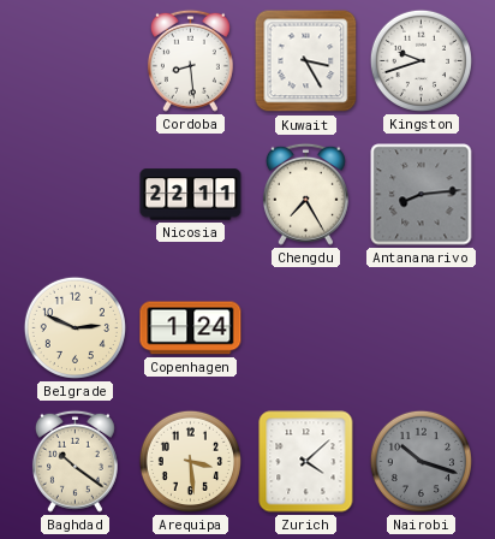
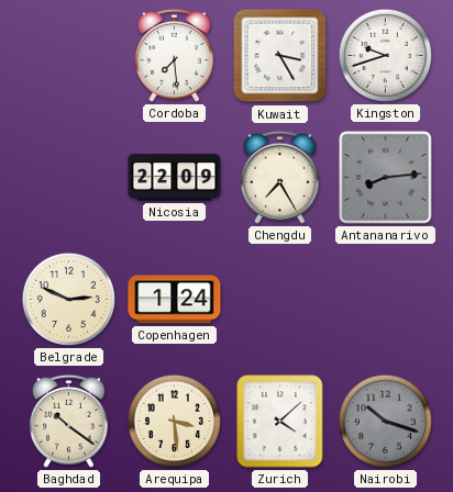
Cordoba: 8:29 -> 7:29 (174, 55)
Nicosia: 22:11 -> 22:09 (175, 178)
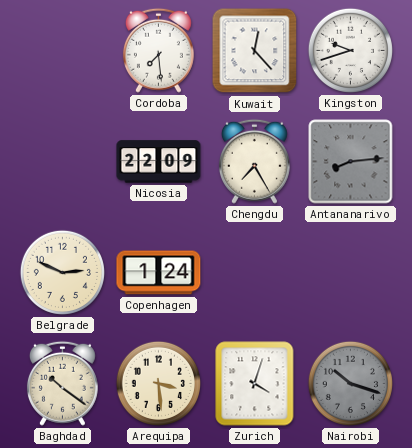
Kuwait: 3:25 -> 12:23 (255, 51)
Zurich: 4:08 -> 4:03 (255, 384)
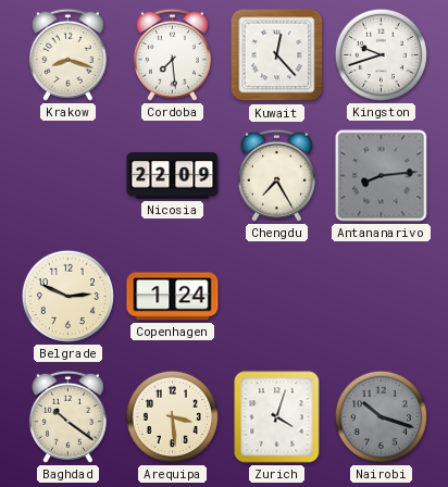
Krakow: none -> 8:18 (67, 54)
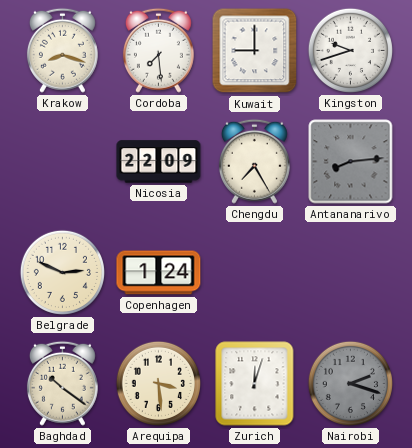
Kuwait: 12:23 -> 9:00 (255, 51)
Zurich: 4:03 -> 12:03 (255, 384)
Nairobi: 10:18 -> 2:18 (350, 383)
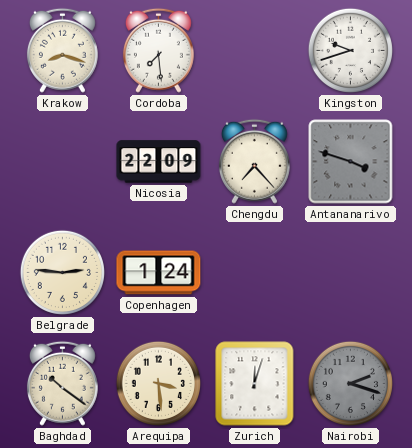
Kuwait: 9:00 -> none (255, 51)
Chengdu: 7:25 -> 7:23 (254, 161)
Antananarivo: 8:14 -> 3:48 (351, 162)
Belgrade: 2:49 -> 2:46 (62, 272)
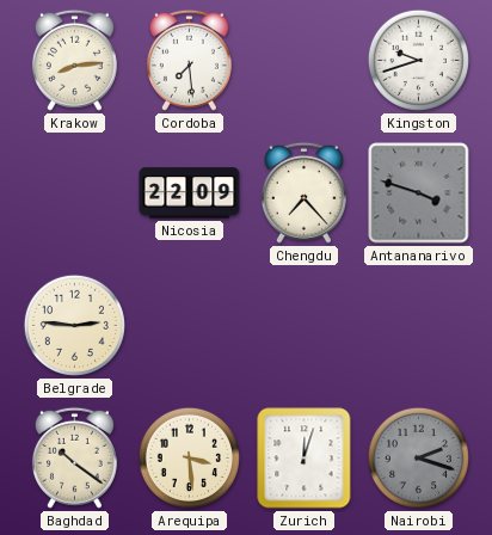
Krakow: 8:18 -> 8:14 (74, 60)
Copenhagen: 1:24 -> none (159, 273)
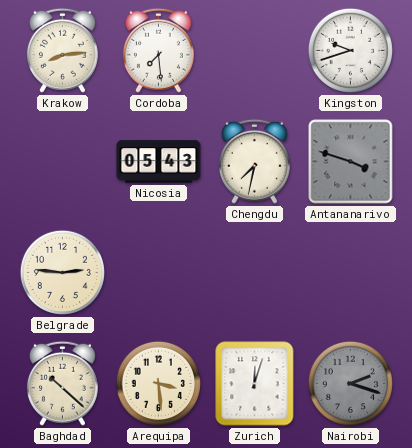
Nicosia: 22:09 -> 05:43 (159, 162)
Chengdu: 7:23 -> 7:32 (254, 161)
Baghdad: 10:21 -> 10:22 (62, 383)
